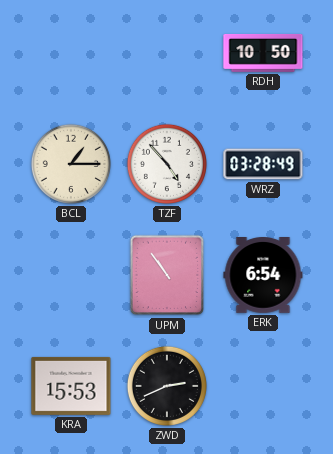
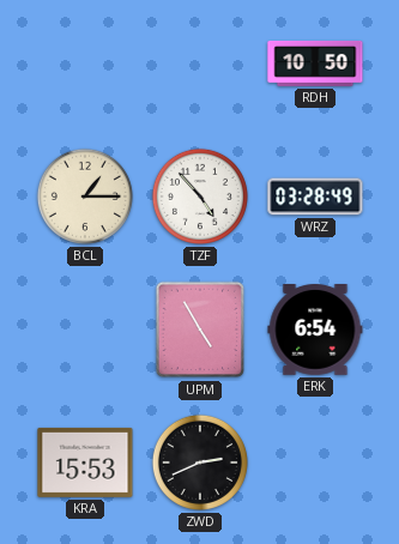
UPM: 10:54 -> 4:55 (200, 330)
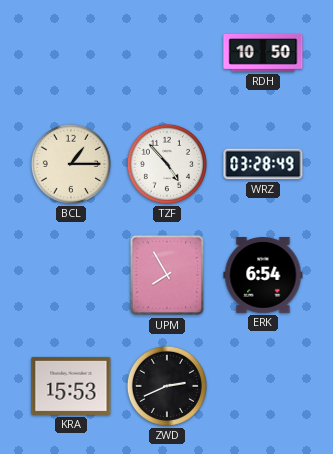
UPM: 4:55 -> 7:55 (167, 275)
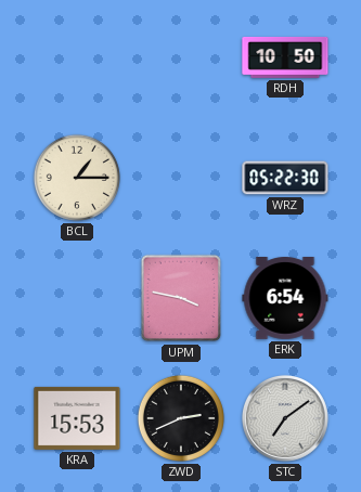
TZF: 4:53 -> none (167, 164)
WRZ: 03:28 -> 05:22 (285, 178)
UPM: 7:55 -> 3:47 (181, 298)
STC: none -> 7:09 (285, 418)
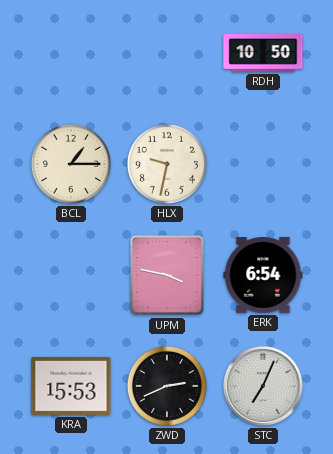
HLX: none -> 9:32 (167, 164)
WRZ: 05:22 -> none (285, 178)
STC: 7:09 -> 7:04 (263, 386)
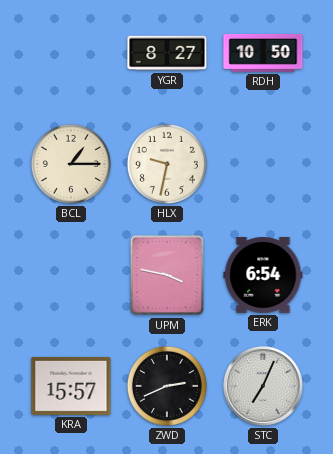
YGR: none -> 8:27 (167, 53)
KRA: 15:53 -> 15:57 (71, 386)
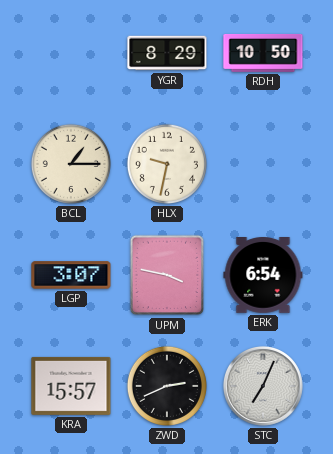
YGR: 8:27 -> 8:29 (167, 53)
LGP: none -> 3:07 (71, 275)
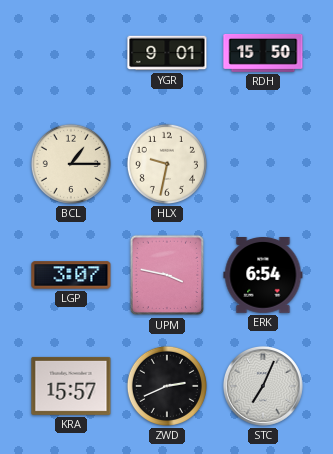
YGR: 8:29 -> 9:01 (167, 53)
RDH: 10:50 -> 15:50 (263, 53)
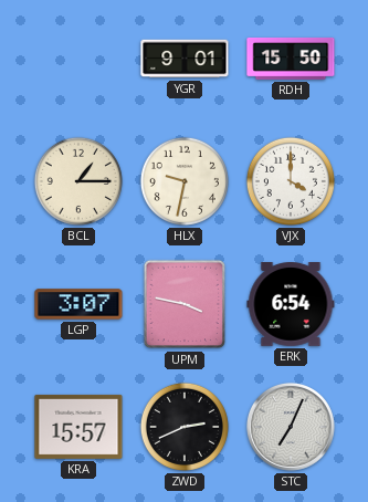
VJX: none -> 4:00 (291, 181)
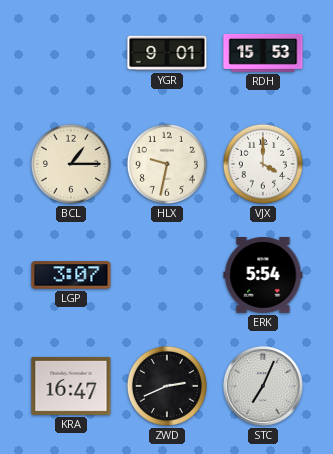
RDH: 15:50 -> 15:53 (263, 53)
UPM: 3:47 -> none (185, 304)
ERK: 6:54 -> 5:54 (263, 276)
KRA: 15:57 -> 16:47 (71, 386)
